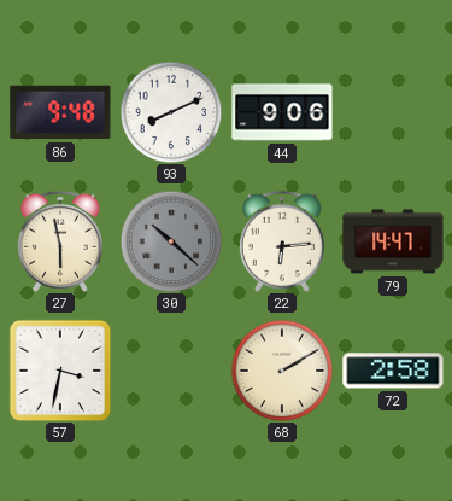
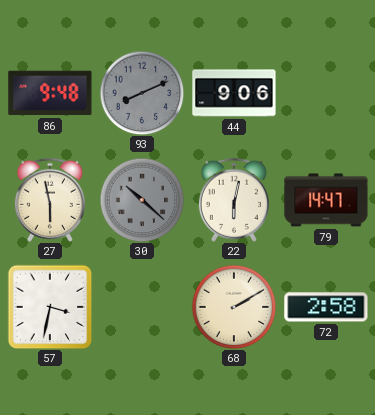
93 dial: white -> grey (142, 93)
22: 6:14 -> 6:02 (234, 200)
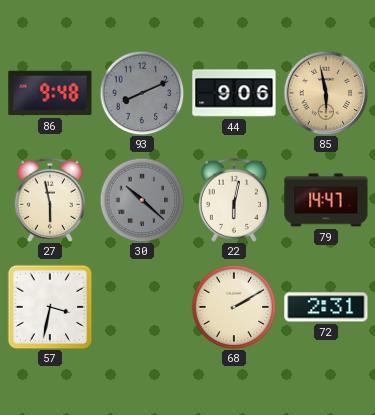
85: none -> 5:58 (326, 93)
72: 2:58 -> 2:31 (326, 307)
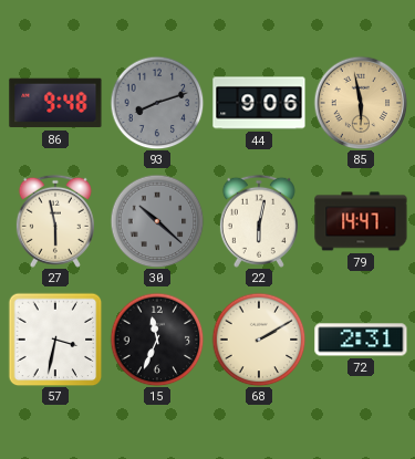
93: 8:11 -> 8:12 (157, 103)
15: none -> 11:34 (157, 340)
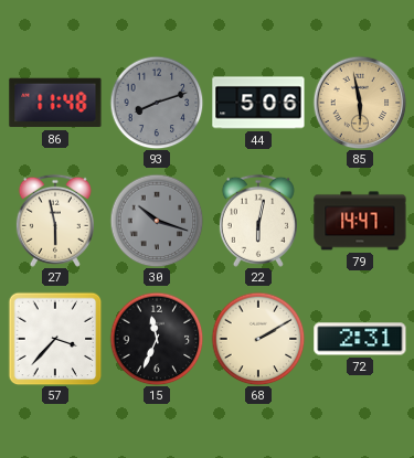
86: 9:48 -> 11:48 (55, 103)
44: 9:06 -> 5:06 (258, 103)
30: 10:22 -> 10:18 (157, 221)
57: 3:32 -> 3:37 (55, 339)
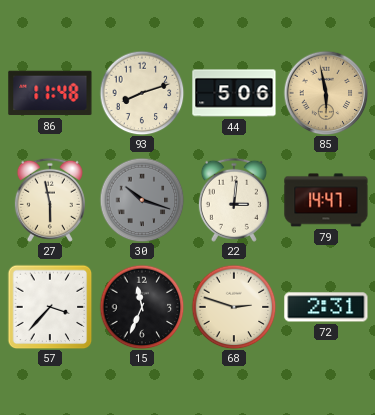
93 dial: grey -> cream (142, 93)
22: 6:02 -> 3:01 (234, 200)
68: 2:10 -> 2:48 (234, 307)
